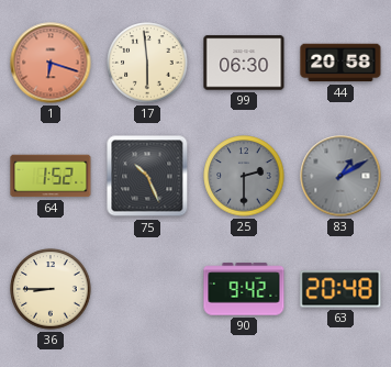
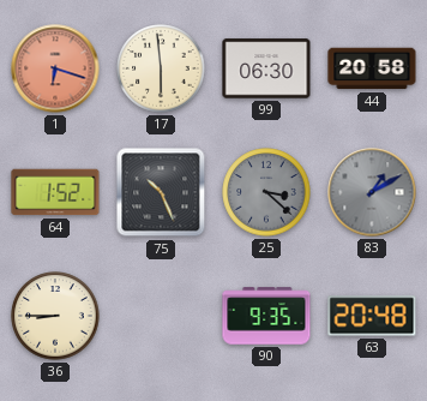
25: 2:30 -> 3:22 (266, 192)
90: 9:42 -> 9:35 (266, 316)
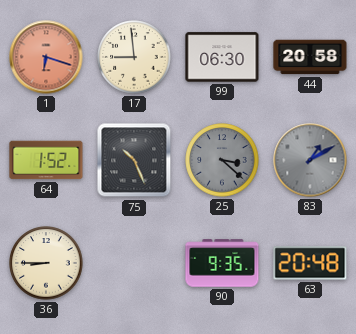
17: 5:59 -> 8:59 (134, 57)
